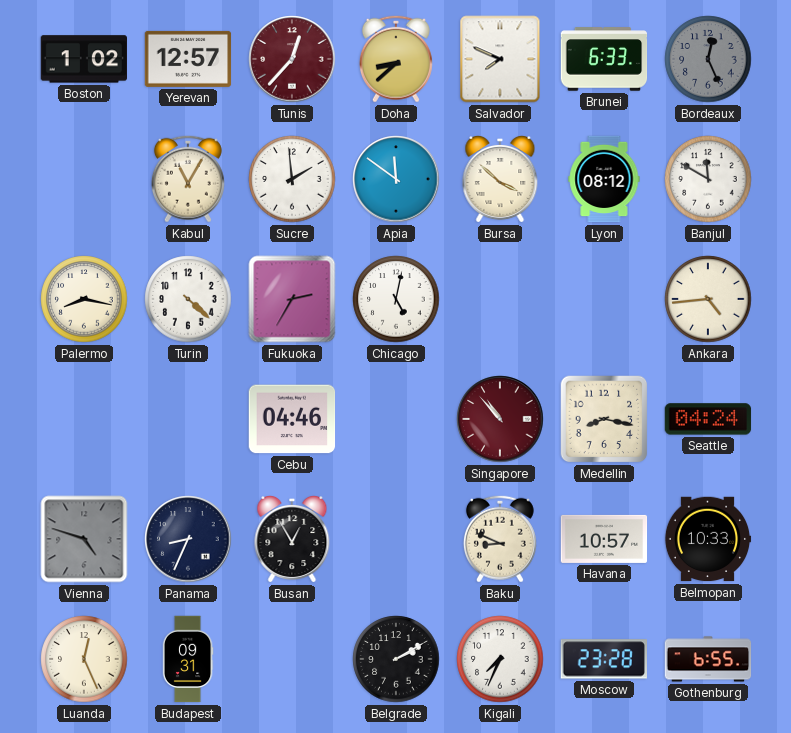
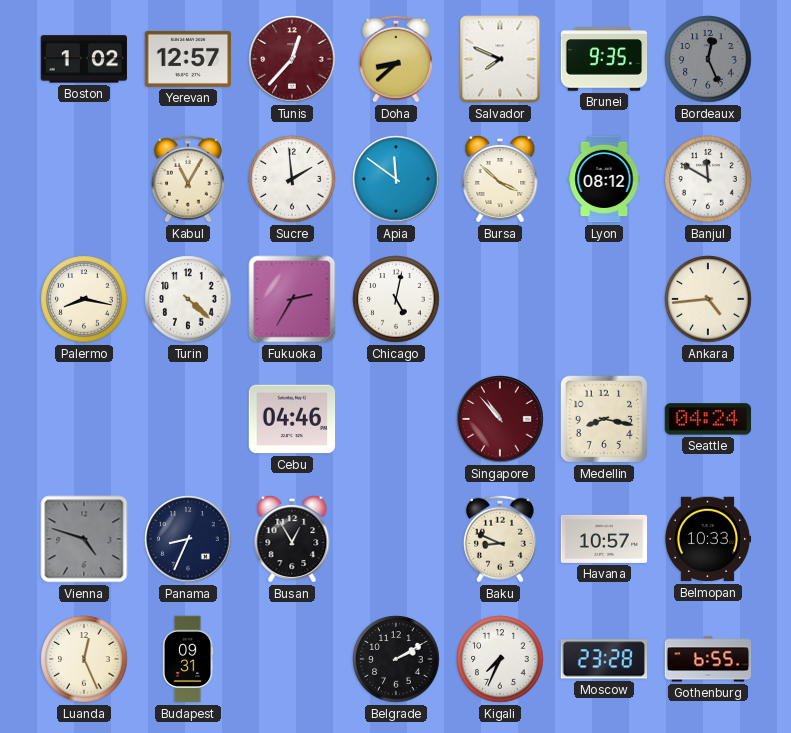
Brunei: 6:33 -> 9:35 (604, 59)
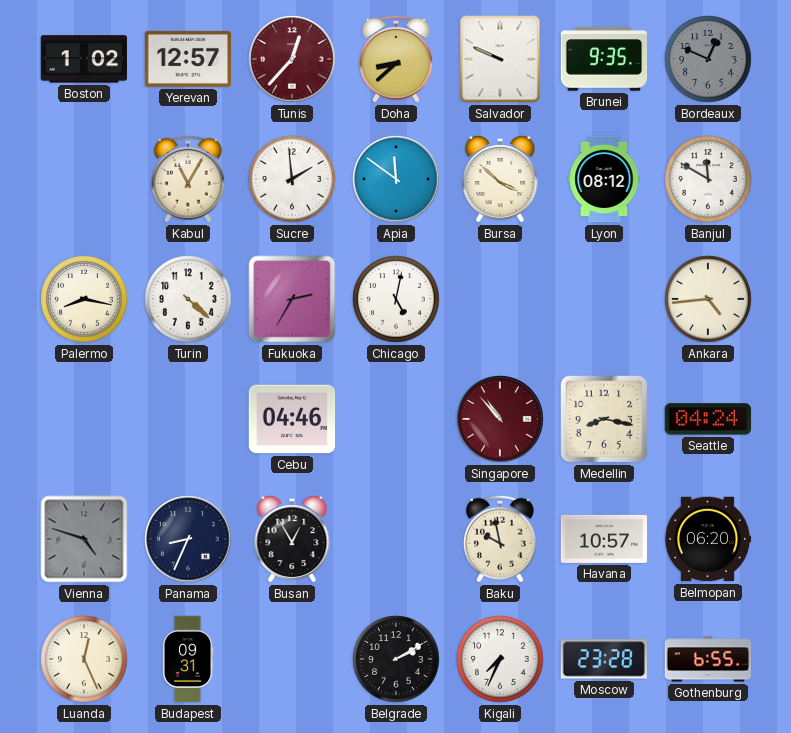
Salvador: 7:49 -> 9:49 (500, 59)
Bordeaux: 12:26 -> 12:49 (708, 59)
Baku: 8:49 -> 9:58 (500, 539)
Belmopan: 10:33 -> 06:20 (708, 539)
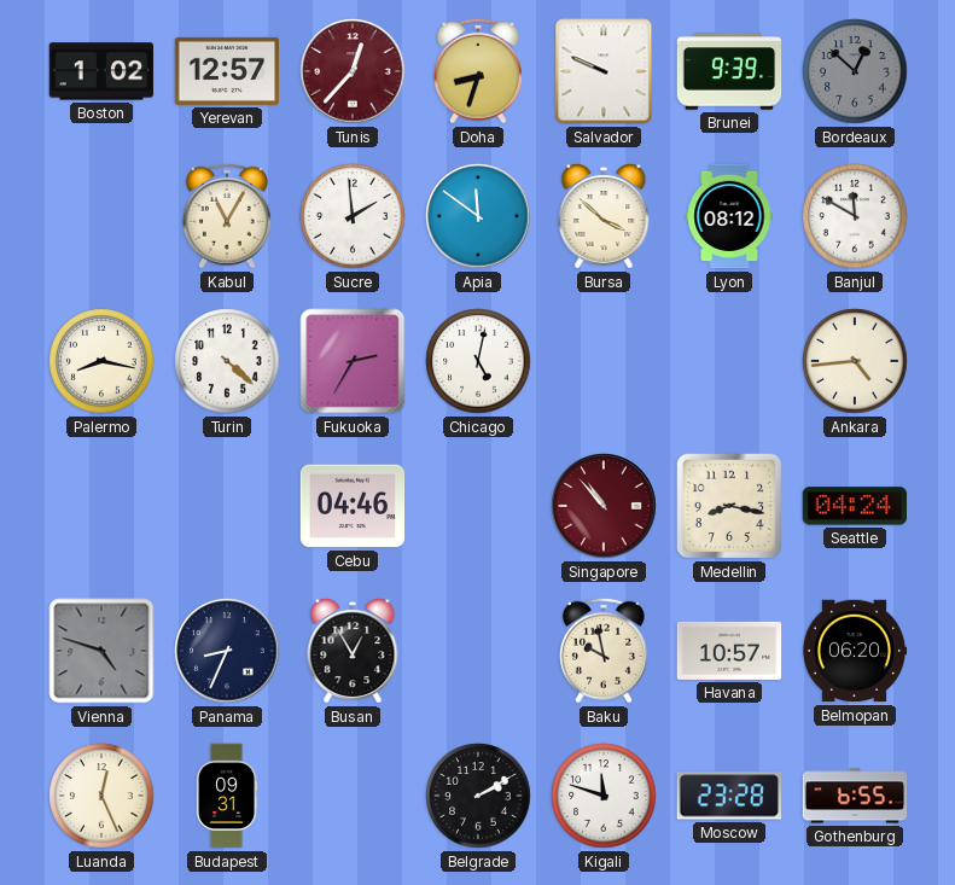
Doha: 8:38 -> 8:33 (478, 71)
Brunei: 9:35 -> 9:39 (729, 71)
Bordeaux: 12:49 -> 12:52 (855, 71)
Kigali: 7:34 -> 11:48 (604, 796)
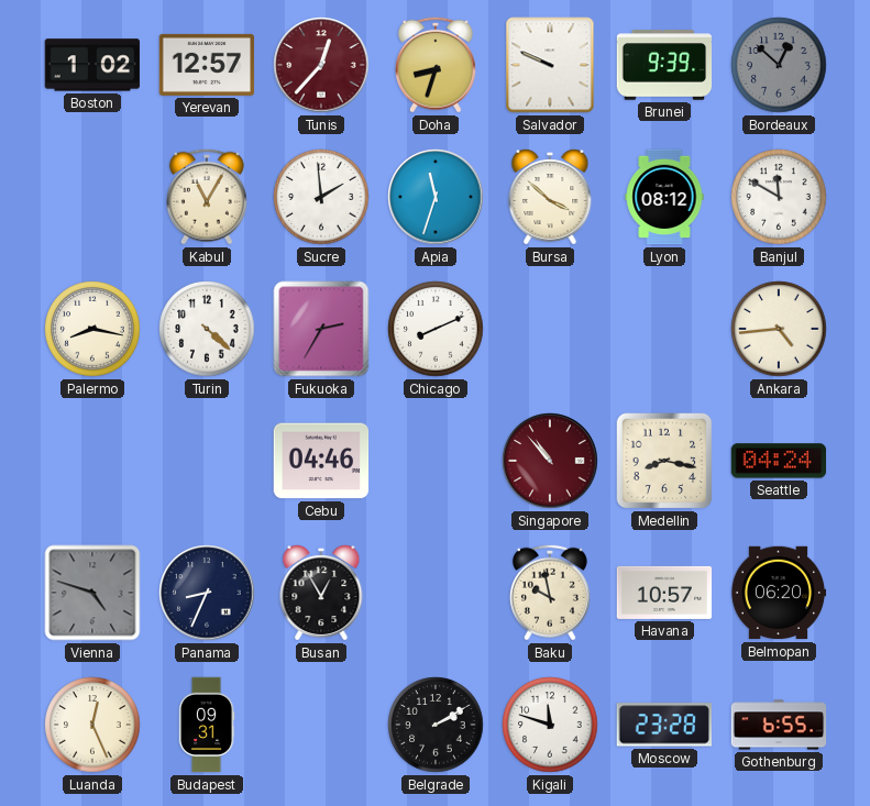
Apia: 11:51 -> 11:33 (436, 197)
Chicago: 5:02 -> 8:11 (436, 329)
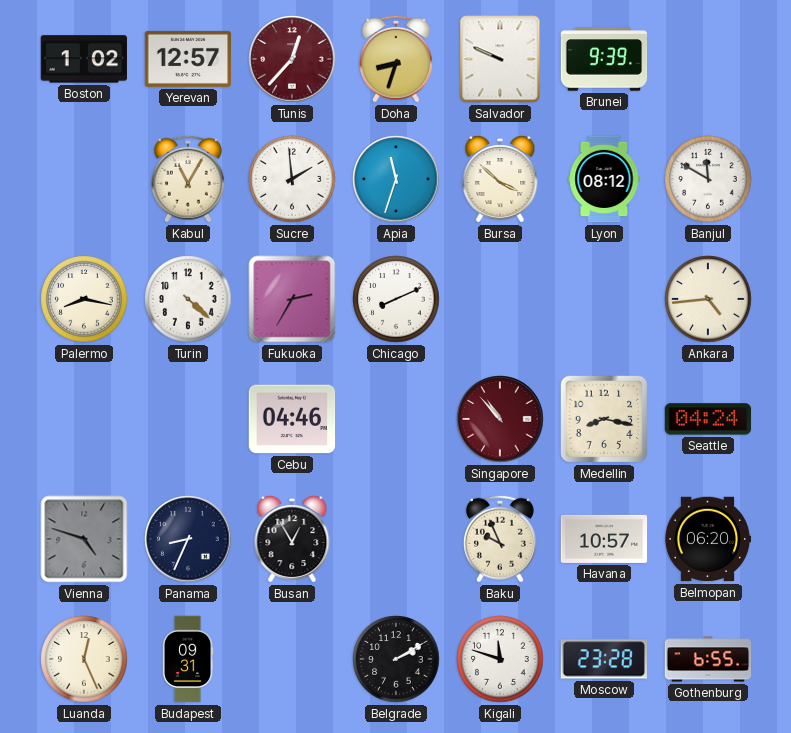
Bordeaux: 12:52 -> none (779, 65)
Baku: 9:58 -> 9:56 (500, 539)
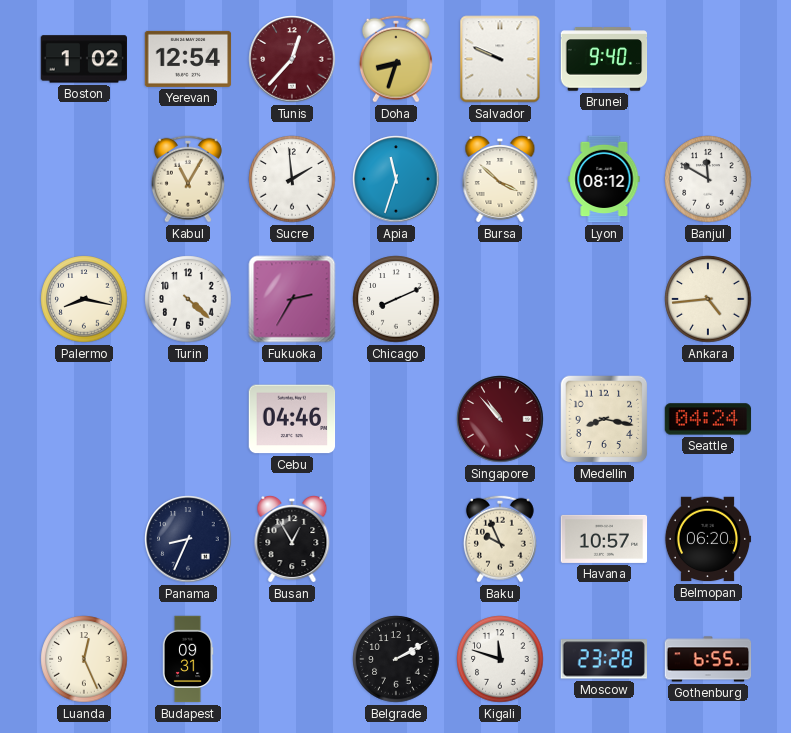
Yerevan: 12:57 -> 12:54 (188, 59)
Brunei: 9:39 -> 9:40 (604, 59)
Vienna: 4:48 -> none (84, 539)
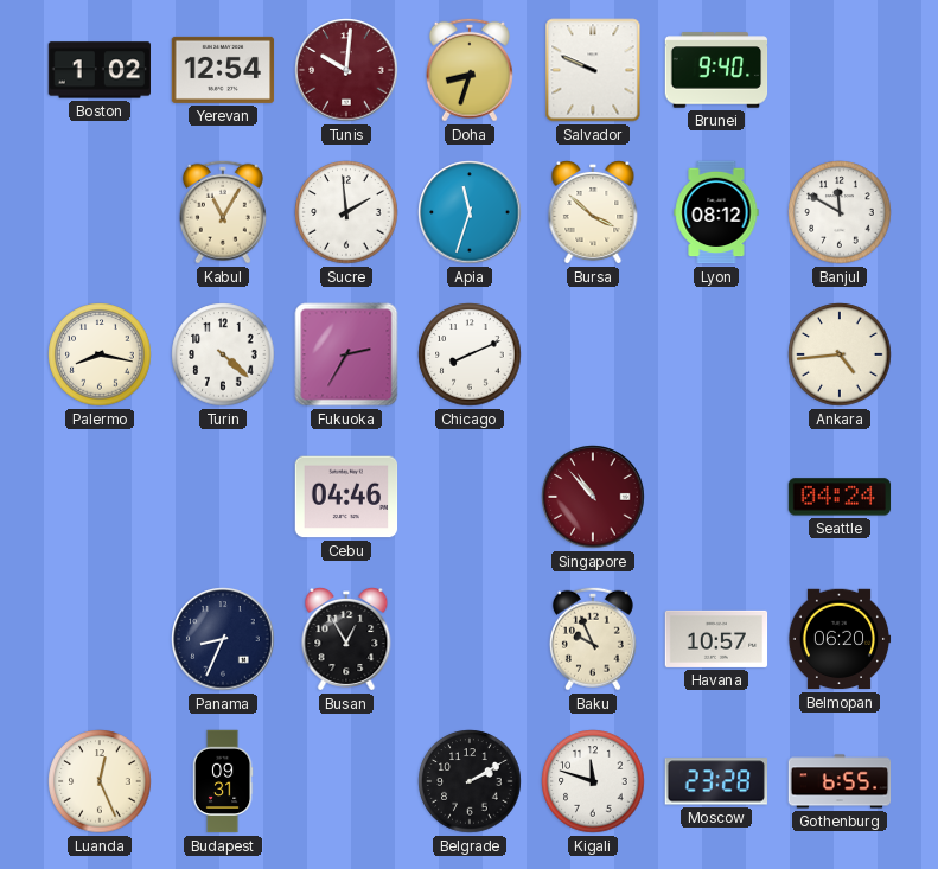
Tunis: 12:37 -> 10:01 (346, 70)
Medellin: 8:17 -> none (604, 419)
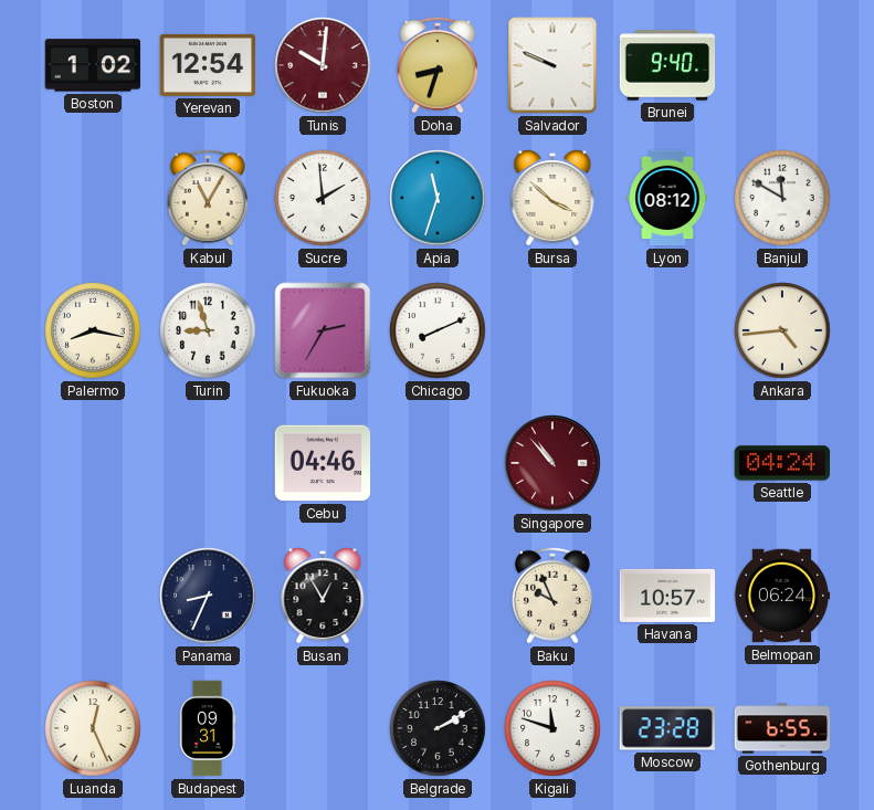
Turin: 4:22 -> 8:57 (208, 330)
Belmopan: 06:20 -> 06:24 (782, 596)
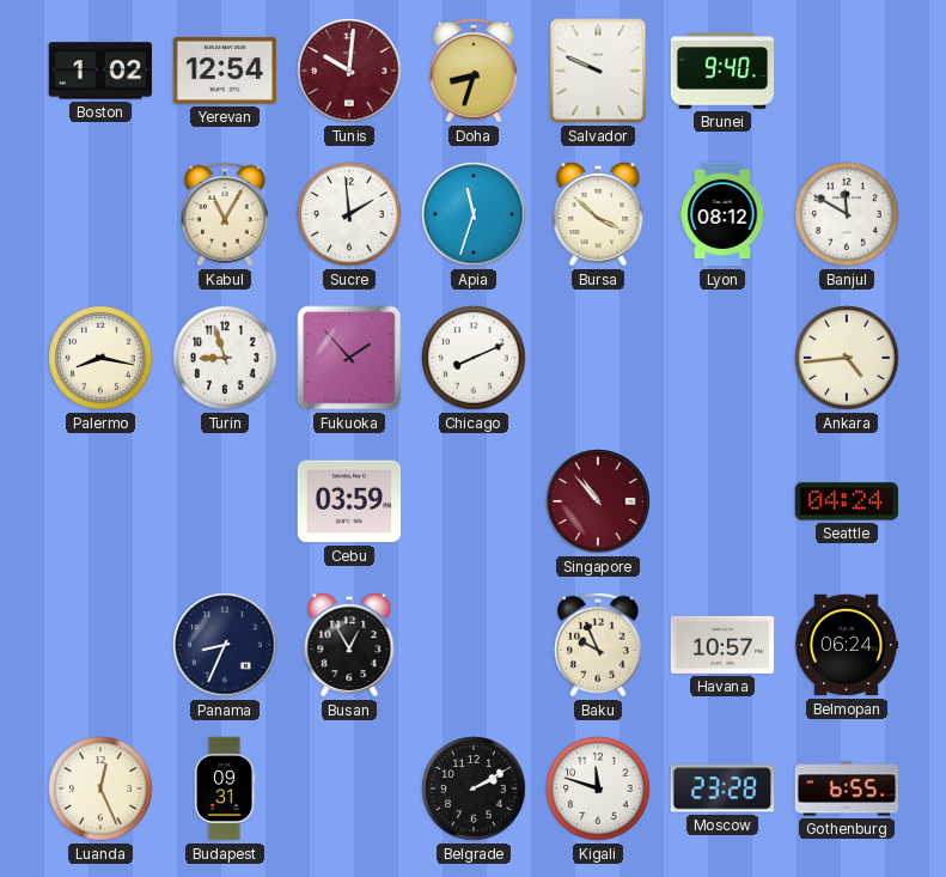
Fukuoka: 2:35 -> 1:53 (349, 358)
Cebu: 04:46 -> 03:59 (349, 501)
